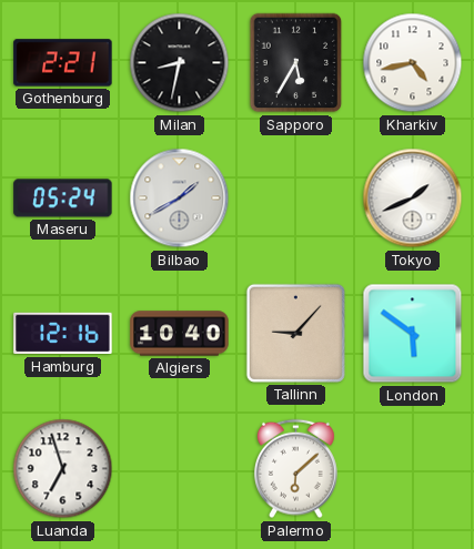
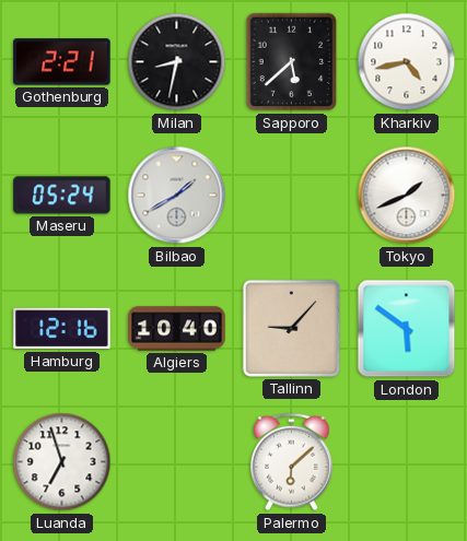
Sapporo: 5:35 -> 5:38 (292, 62)
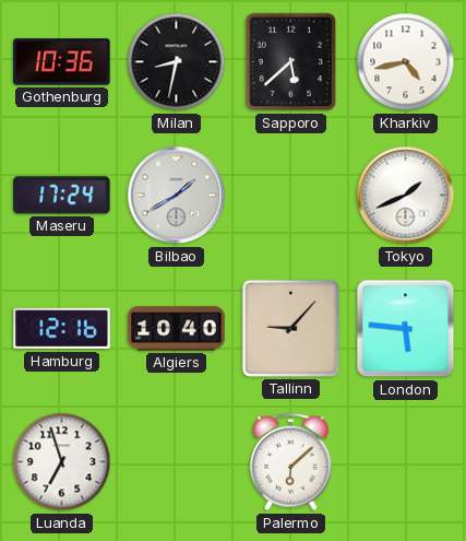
Gothenburg: 2:21 -> 10:36 (62, 62)
Maseru: 05:24 -> 17:24 (62, 196)
London: 5:51 -> 5:46 (406, 329)
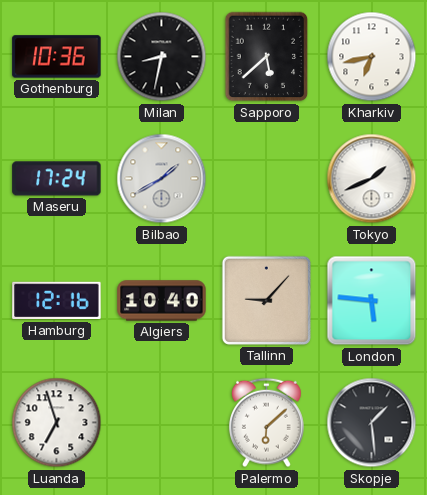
Kharkiv: 4:43 -> 6:43 (372, 57)
Skopje: none -> 1:29 (372, 423)
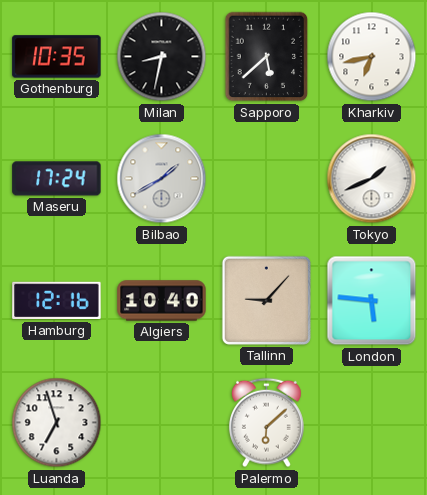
Gothenburg: 10:36 -> 10:35 (57, 57)
Skopje: 1:29 -> none (372, 423)
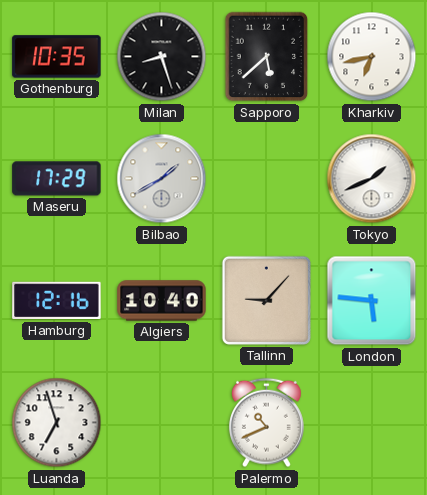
Milan: 8:32 -> 8:27 (162, 57)
Maseru: 17:24 -> 17:29 (57, 179)
Palermo: 6:08 -> 10:41 (266, 423)
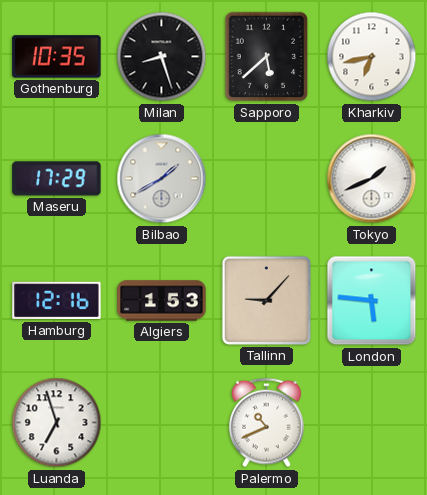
Algiers: 10:40 -> 1:53 (162, 301)
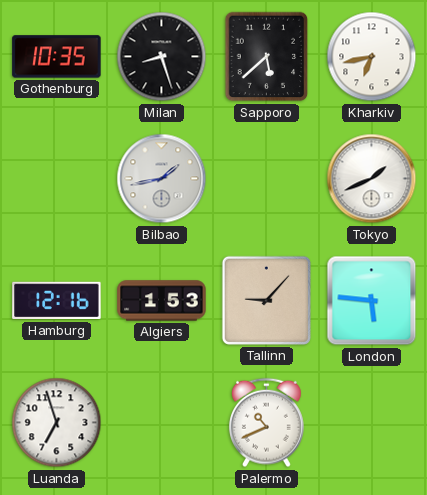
Maseru: 17:29 -> none (57, 179)
Bilbao: 1:40 -> 1:43 (162, 179)
